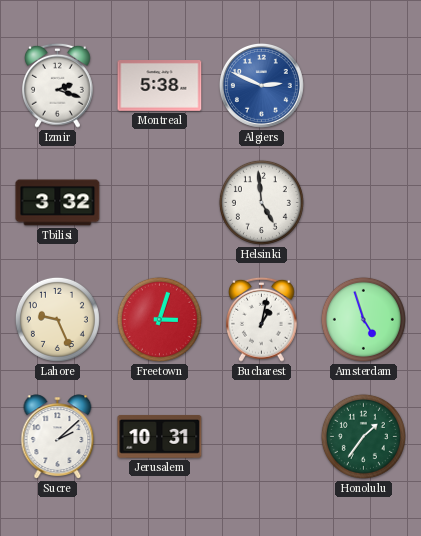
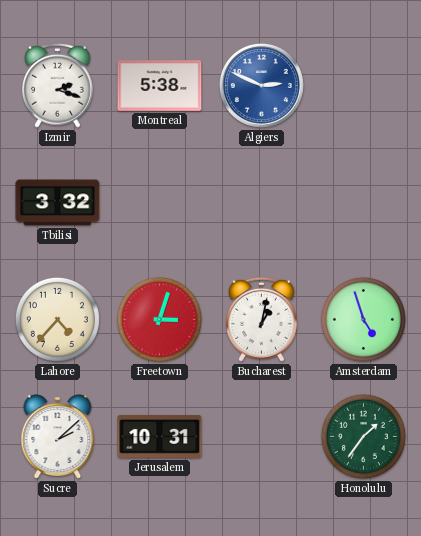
Helsinki: 4:59 -> none (261, 202)
Lahore: 9:26 -> 4:37 (57, 319)
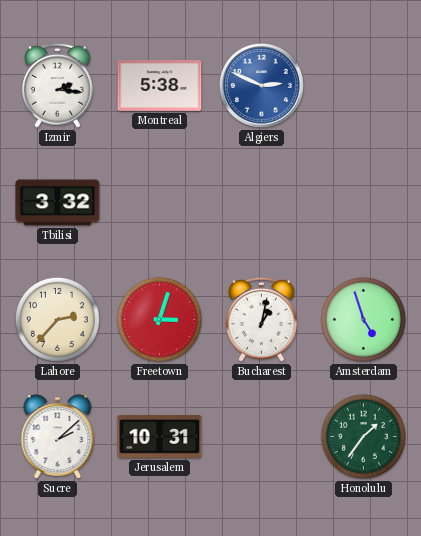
Izmir: 2:18 -> 2:16 (58, 85)
Lahore: 4:37 -> 2:37 (57, 319)
